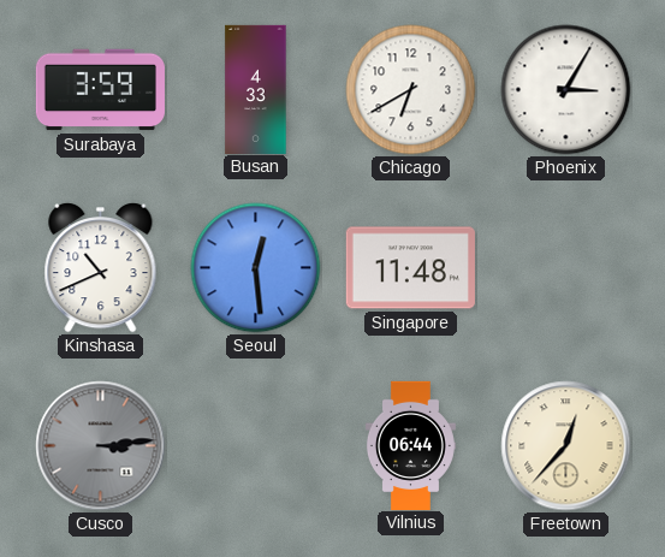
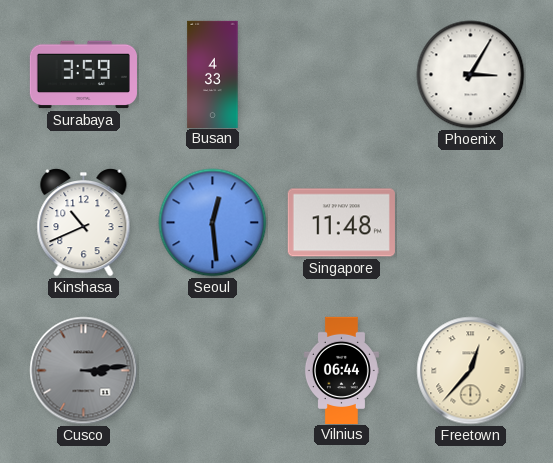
Chicago: 6:40 -> none (411, 90)
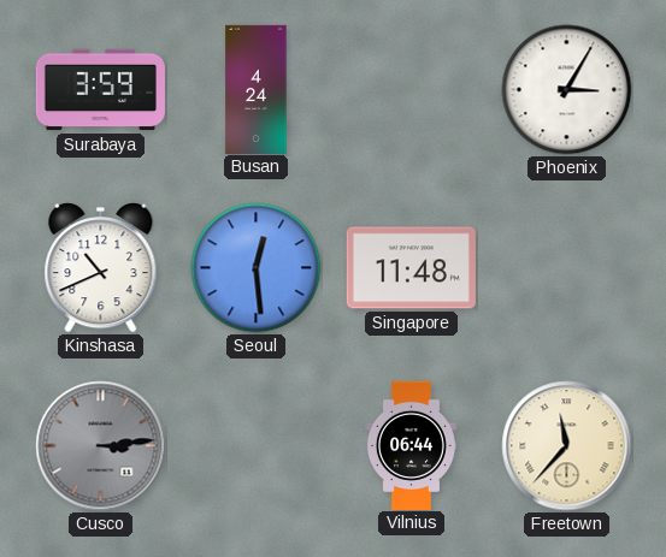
Busan: 4:33 -> 4:24 (257, 89)
Freetown: 12:37 -> 11:37 (567, 446)
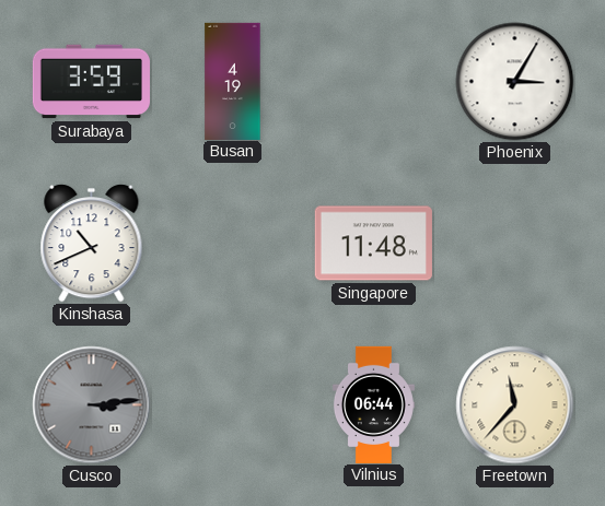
Busan: 4:24 -> 4:19 (233, 81)
Seoul: 12:29 -> none (257, 268)
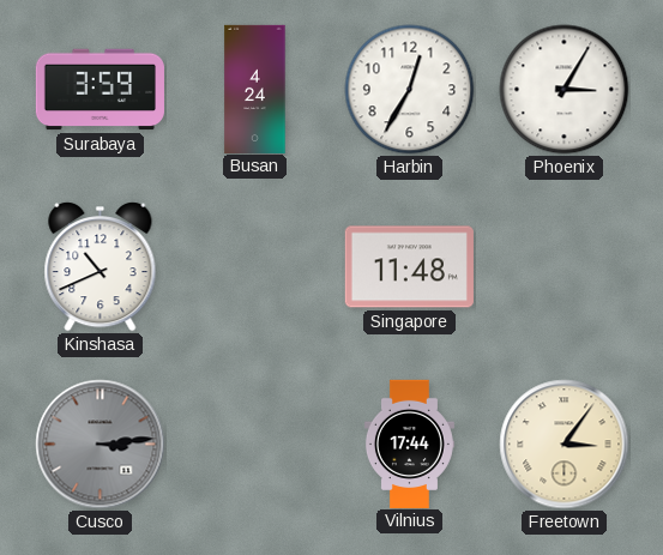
Busan: 4:19 -> 4:24 (255, 89)
Harbin: none -> 12:35 (410, 90)
Vilnius: 06:44 -> 17:44 (409, 444)
Freetown: 11:37 -> 3:06 (565, 445)
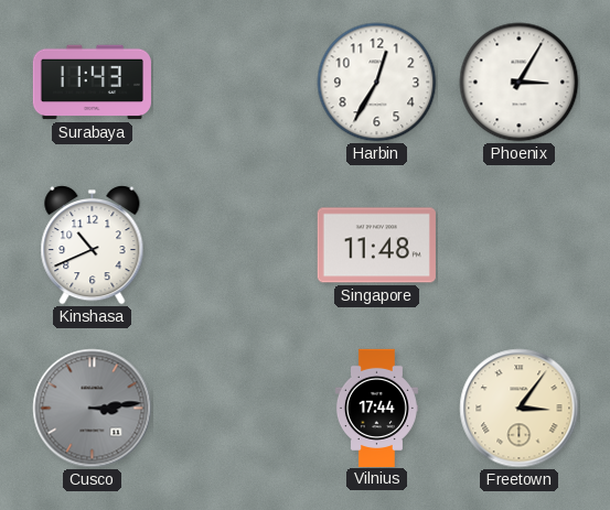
Surabaya: 3:59 -> 11:43 (92, 83)
Busan: 4:24 -> none (255, 89)
